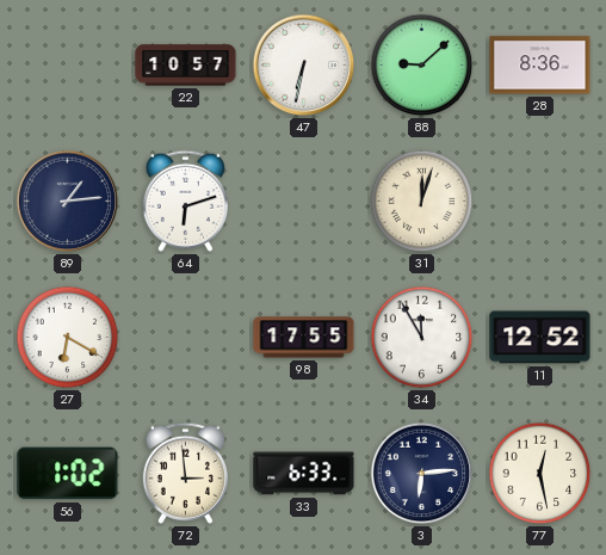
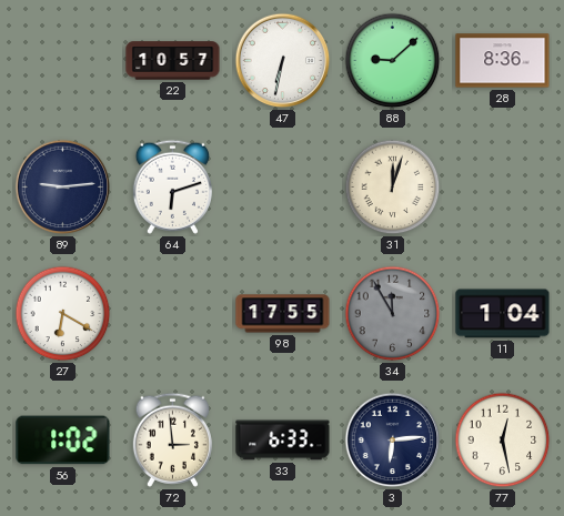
89: 1:14 -> 9:14 (63, 188)
34 dial: white -> grey (393, 314)
11: 12:52 -> 1:04 (503, 314)
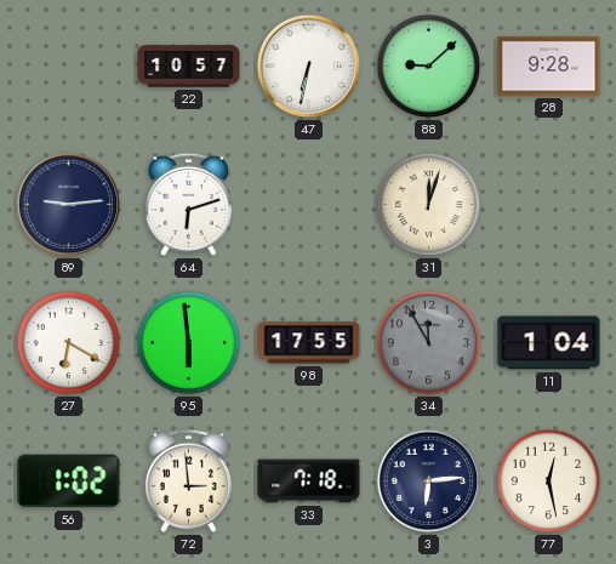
28: 8:36 -> 9:28 (549, 67)
95: none -> 5:59 (189, 343)
33: 6:33 -> 7:18 (309, 482)
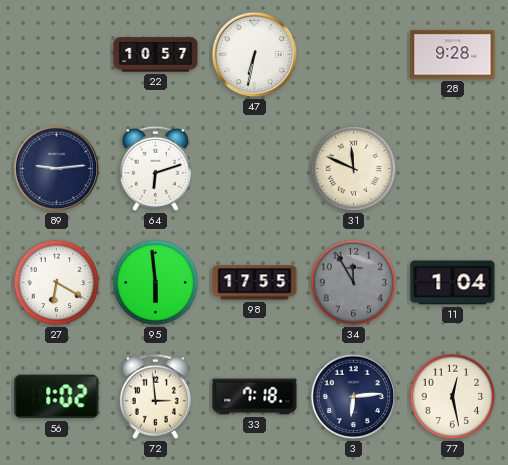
88: 9:08 -> none (429, 67)
31: 12:03 -> 11:49 (354, 169)
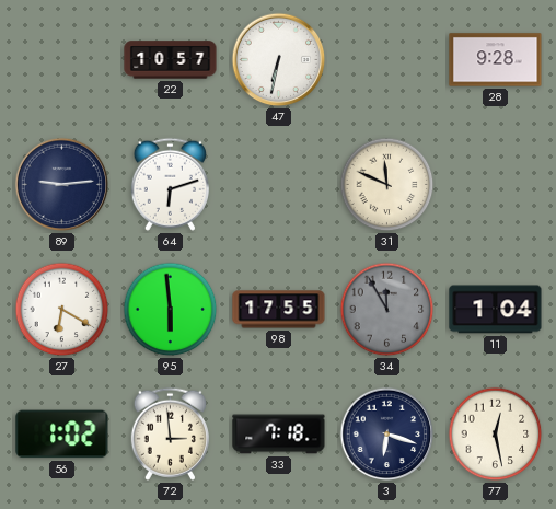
3: 6:14 -> 6:18 (387, 435)
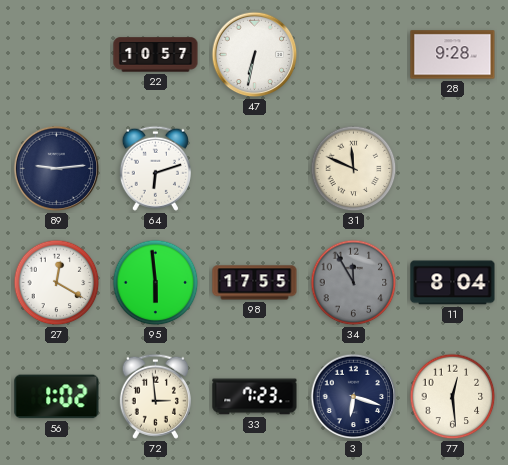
27: 6:20 -> 12:20 (57, 283)
11: 1:04 -> 8:04 (453, 283)
33: 7:18 -> 7:23 (255, 397)
77: 12:28 -> 12:29 (453, 397)
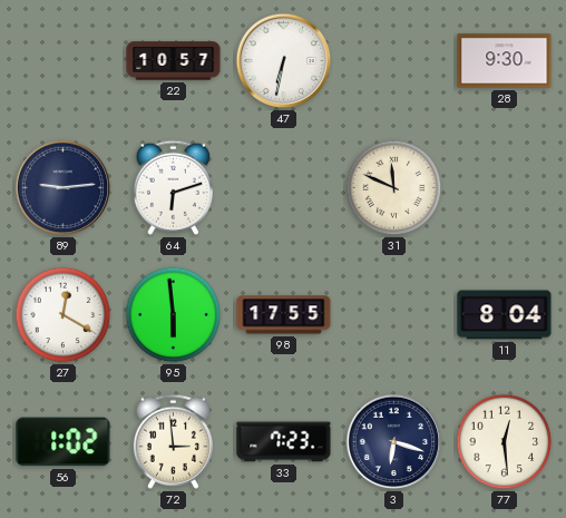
28: 9:28 -> 9:30 (505, 61)
34: 11:55 -> none (354, 283)
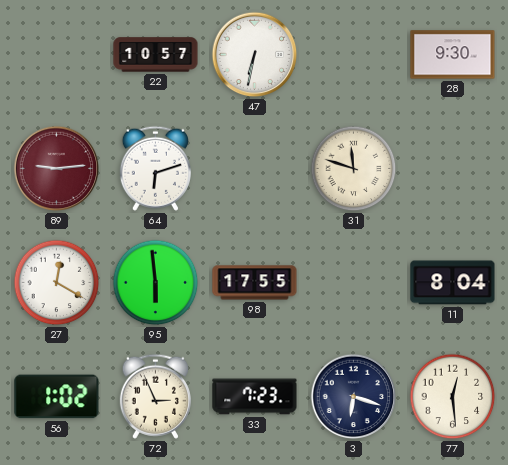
89 dial: navy -> burgundy (57, 169)
31: 11:49 -> 11:48 (354, 169)
72: 2:59 -> 2:56 (155, 396)
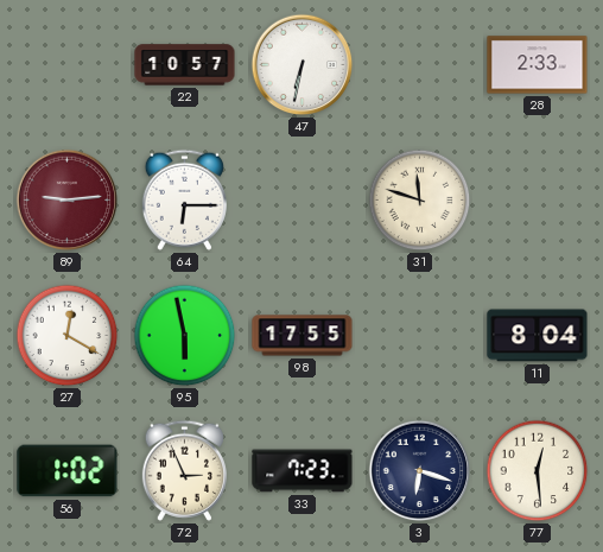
28: 9:30 -> 2:33 (538, 65)
64: 6:12 -> 6:15 (184, 199)
95: 5:59 -> 5:58 (185, 336)
